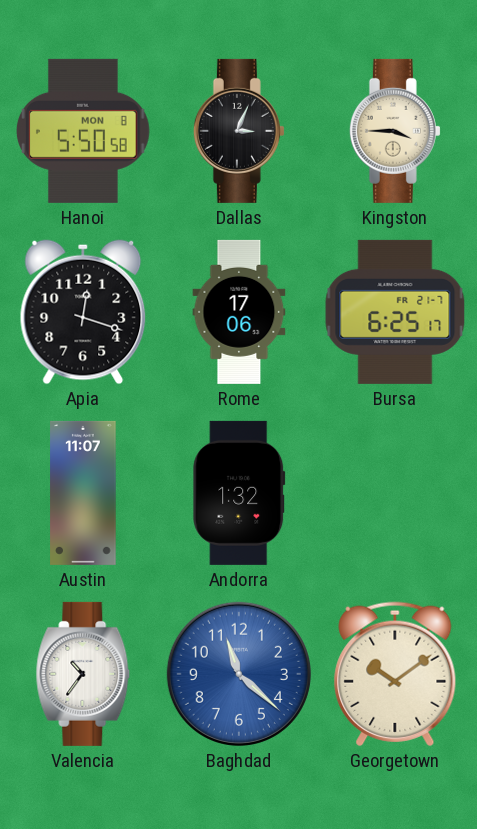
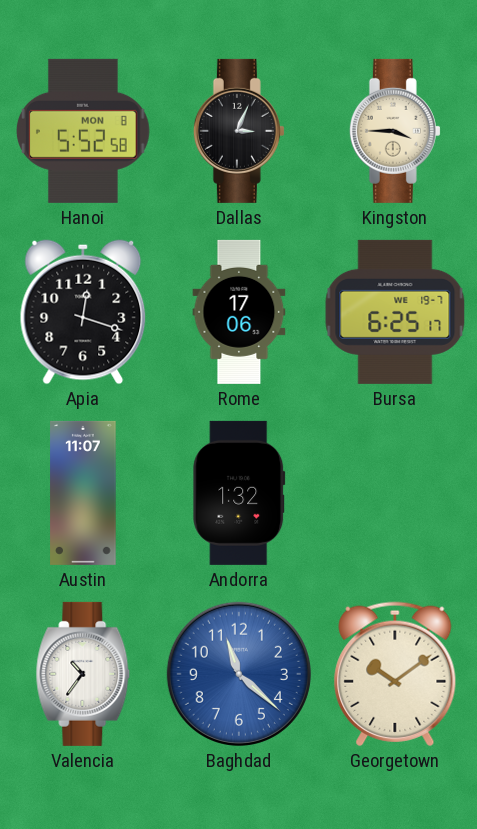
Hanoi: 5:50 -> 5:52 (83, 131)
Bursa date: FR 21-7 -> WE 19-7 (395, 312)
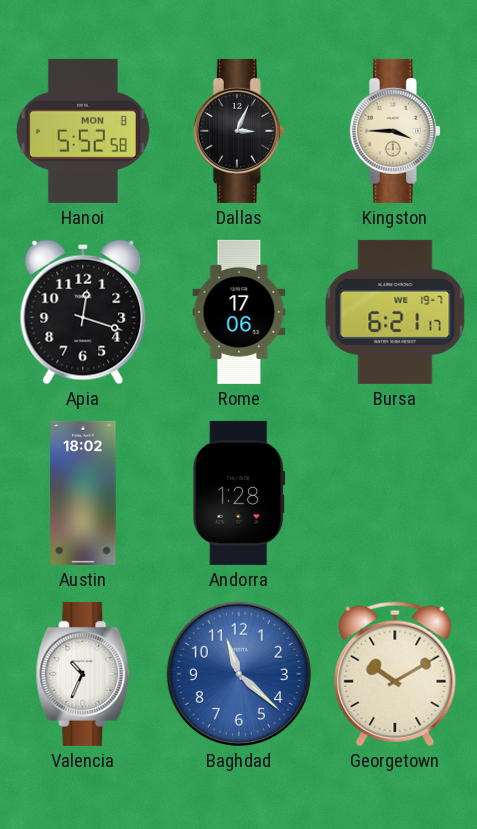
Bursa: 6:25 -> 6:21 (395, 312)
Austin: 11:07 -> 18:02 (83, 493)
Andorra: 1:32 -> 1:28 (239, 493)
Valencia: 10:36 -> 10:34 (83, 674)
Georgetown: 10:09 -> 10:10 (395, 674)
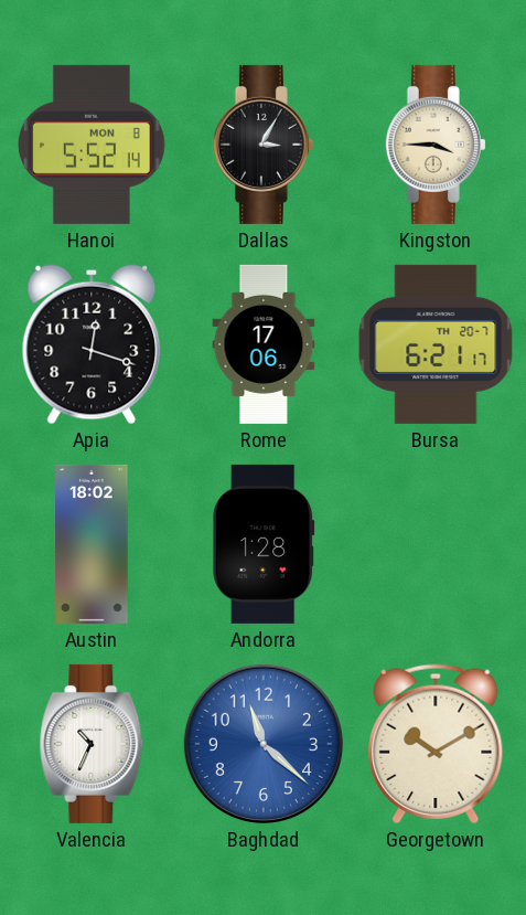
Hanoi: 5:52:58 -> 5:52:14 (92, 145)
Dallas: 3:04 -> 3:05 (264, 145)
Bursa date: WE 19-7 -> TH 20-7 (436, 344)
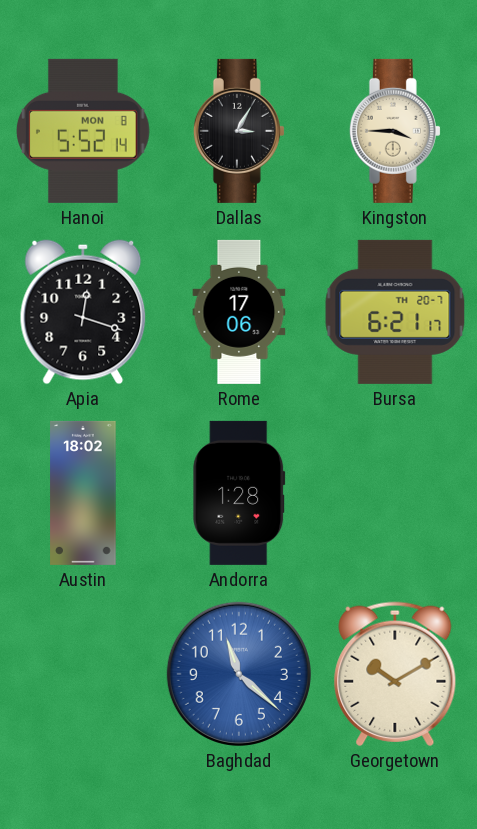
Valencia: 10:34 -> none (92, 744)
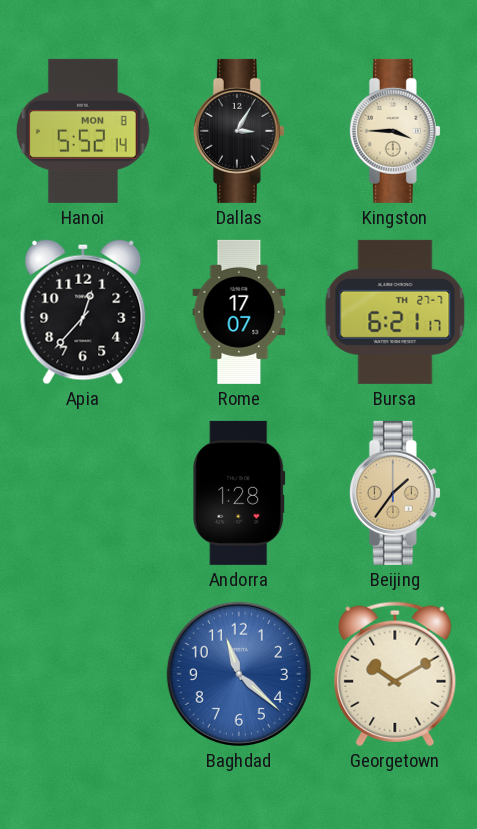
Apia: 12:18 -> 12:37 (83, 312)
Rome: 17:06 -> 17:07 (239, 312)
Bursa date: TH 20-7 -> TH 27-7 (395, 312)
Austin: 18:02 -> none (83, 493)
Beijing: none -> 1:36 (395, 493)
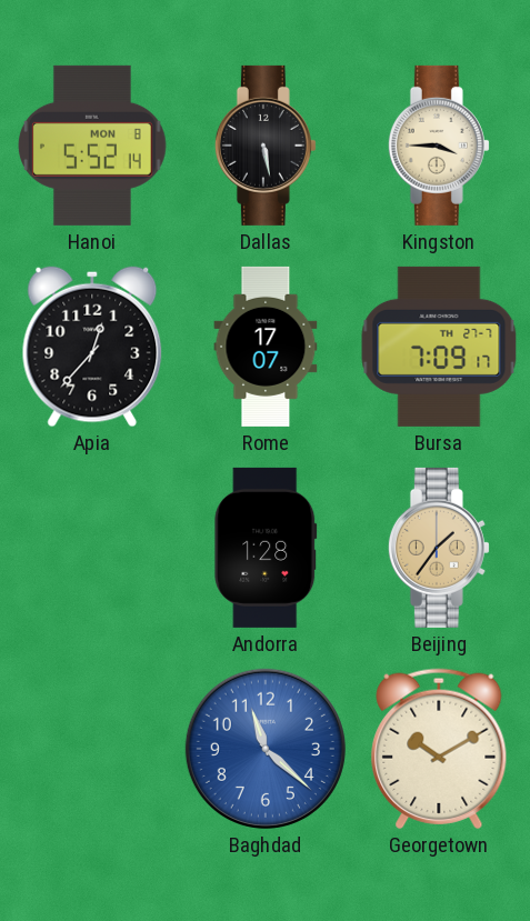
Dallas: 3:05 -> 5:28 (266, 146)
Bursa: 6:21 -> 7:09 (439, 347)
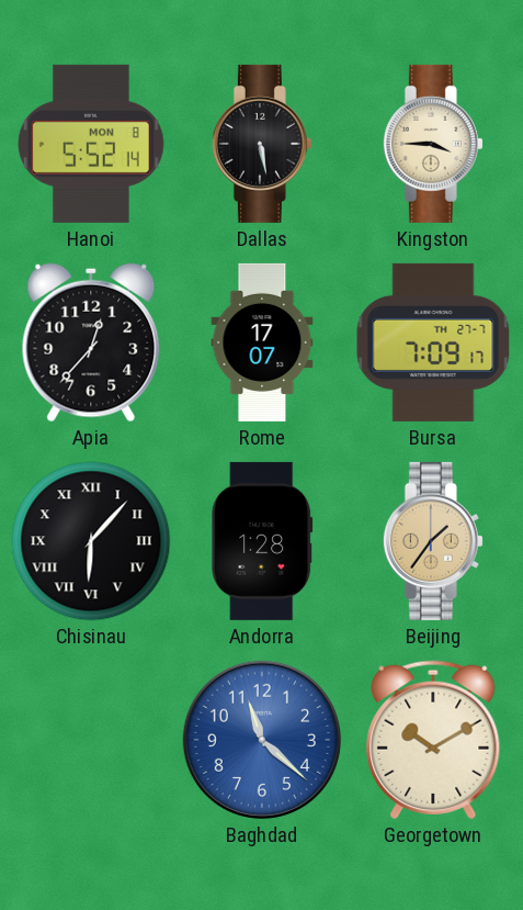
Chisinau: none -> 6:07 (91, 541)
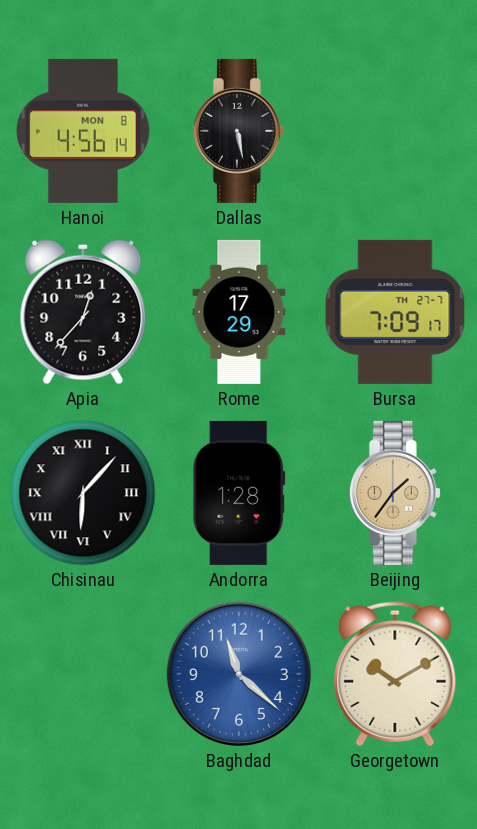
Hanoi: 5:52 -> 4:56 (83, 131)
Kingston: 3:45 -> none (433, 144)
Rome: 17:07 -> 17:29 (239, 312)
